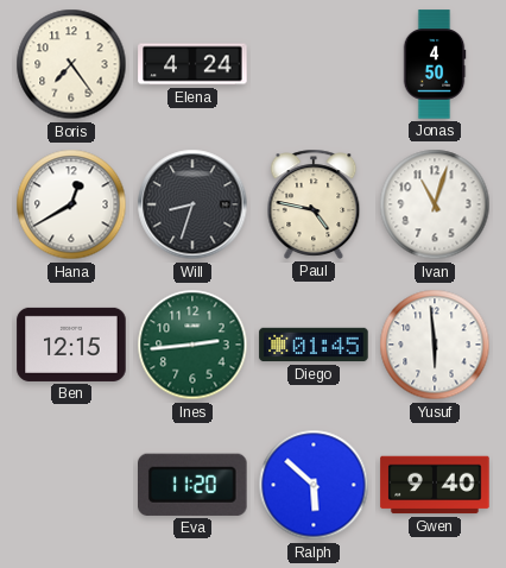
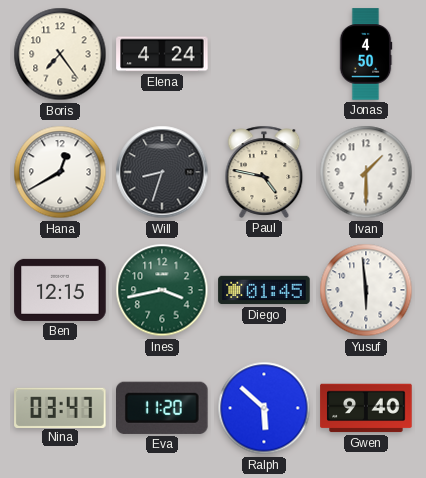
Ivan: 11:03 -> 1:30 (366, 172)
Ines: 2:44 -> 3:43 (162, 290)
Nina: none -> 03:47 (60, 407)
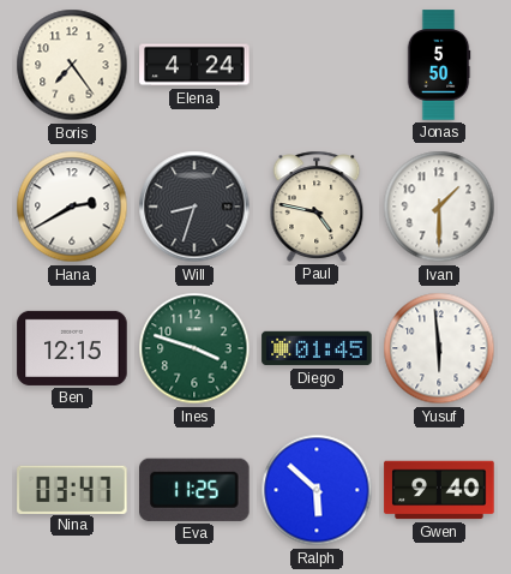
Jonas: 4:50 -> 5:50 (439, 65)
Hana: 12:40 -> 2:40 (72, 207)
Ines: 3:43 -> 3:48 (194, 348)
Eva: 11:20 -> 11:25 (196, 490)
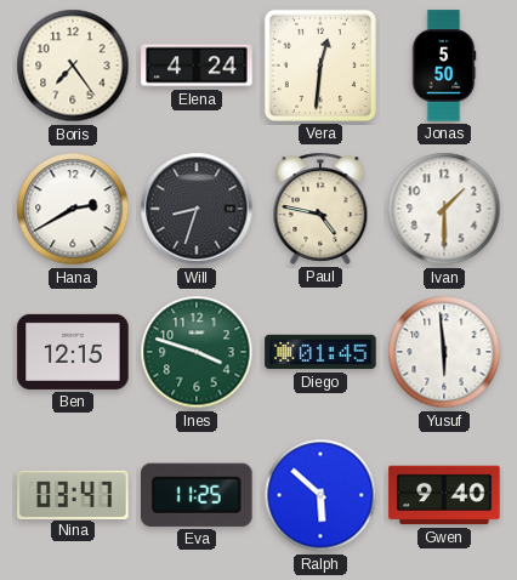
Vera: none -> 12:31 (320, 66)
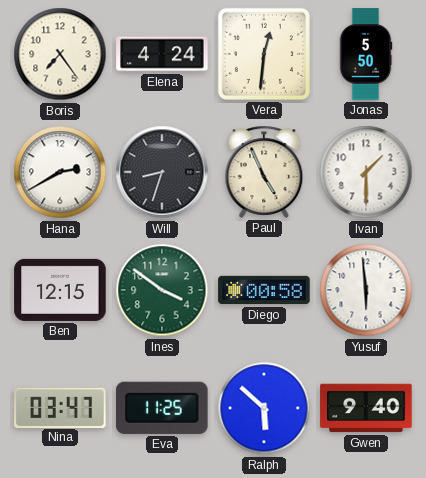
Paul: 4:47 -> 4:56 (264, 172)
Ines: 3:48 -> 3:51 (162, 290)
Diego: 01:45 -> 00:58 (264, 290)
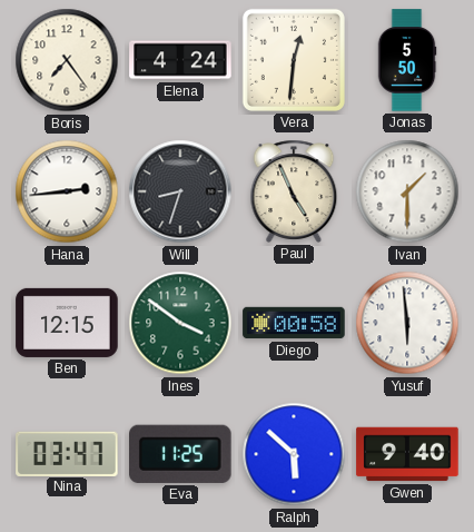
Hana: 2:40 -> 2:44 (67, 191)
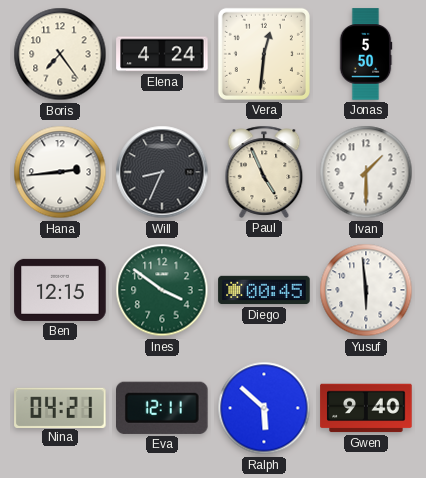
Will: 8:33 -> 8:34 (162, 172)
Diego: 00:58 -> 00:45 (264, 290)
Nina: 03:47 -> 04:21 (60, 407)
Eva: 11:25 -> 12:11 (163, 408)
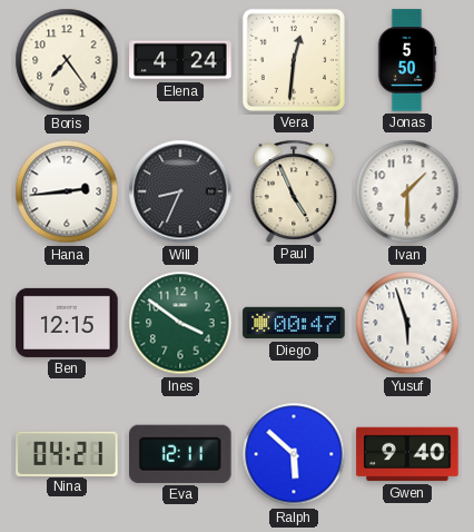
Diego: 00:45 -> 00:47 (294, 323)
Yusuf: 5:59 -> 5:57 (407, 323)
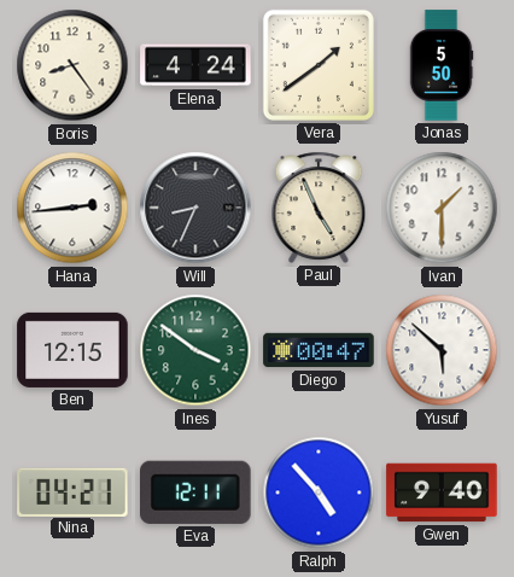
Boris: 7:24 -> 8:24 (72, 65)
Vera: 12:31 -> 1:39 (319, 65)
Yusuf: 5:57 -> 5:52 (442, 350)
Ralph: 5:52 -> 4:53 (319, 493)
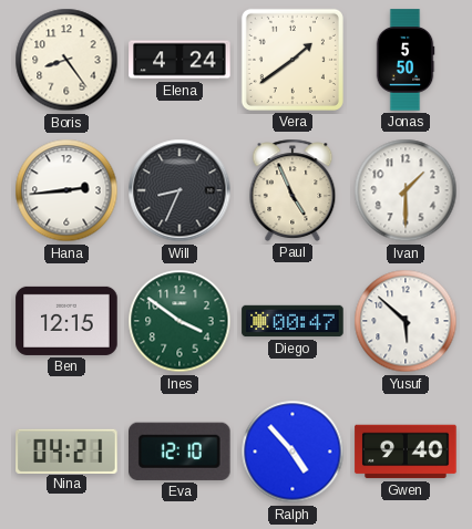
Eva: 12:11 -> 12:10 (181, 452)
